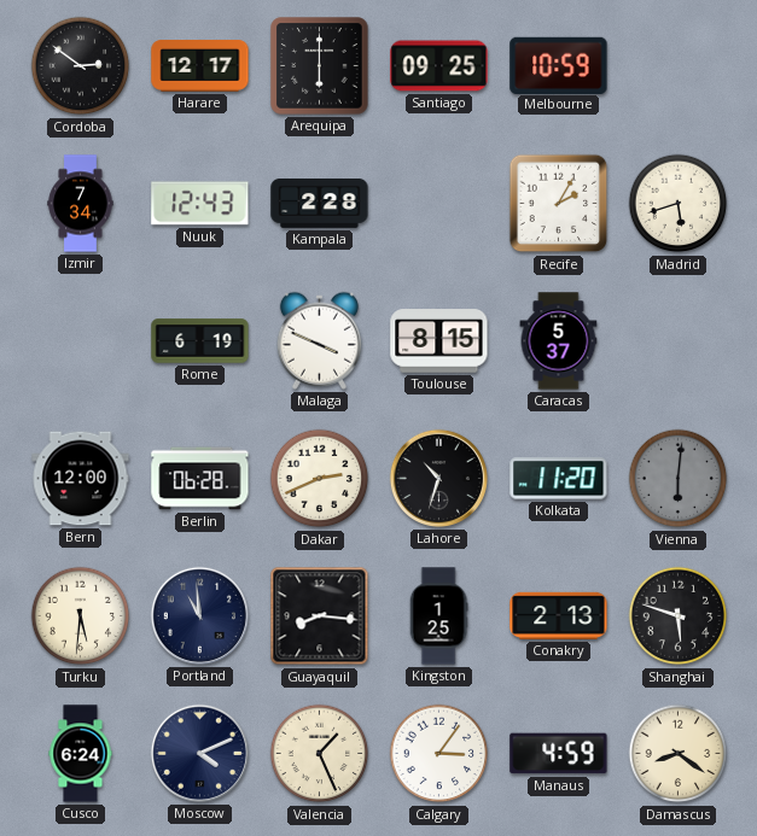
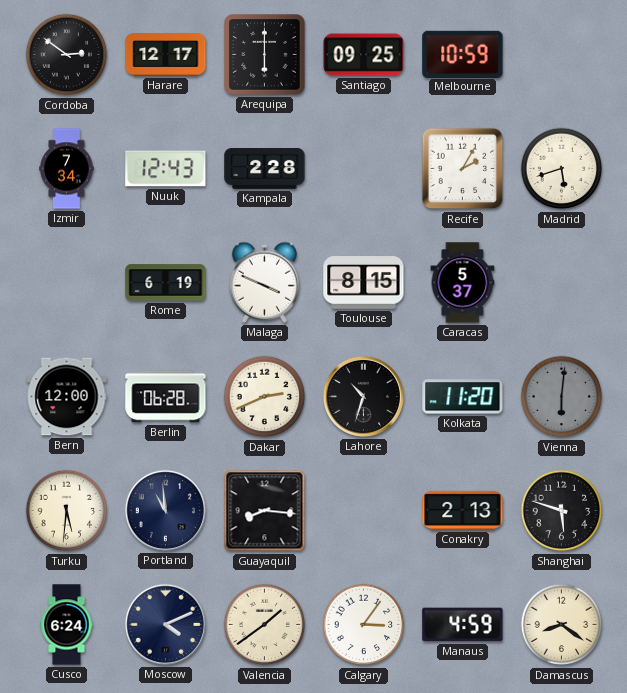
Kingston: 1:25 -> none (438, 616)
Valencia: 1:26 -> 1:39 (265, 625)
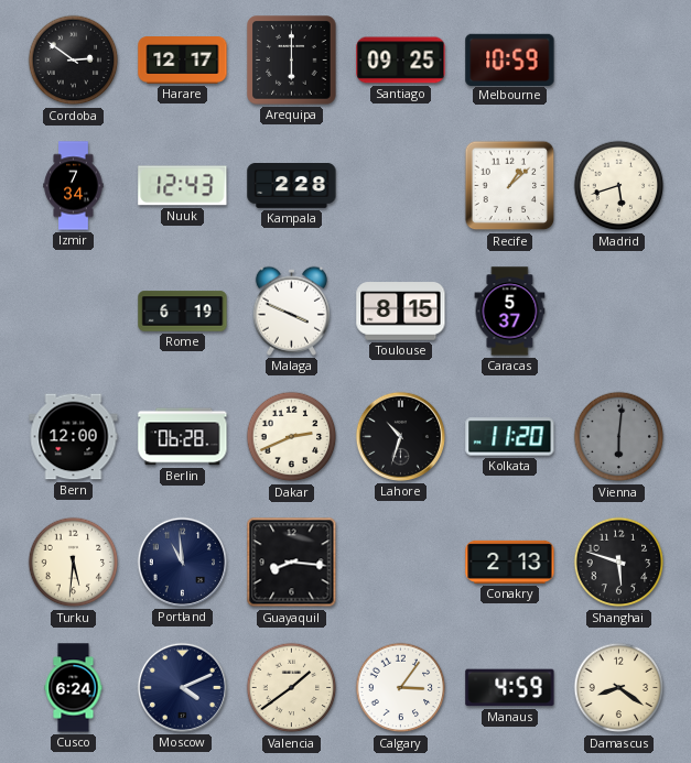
Recife: 2:05 -> 1:08 (510, 186)
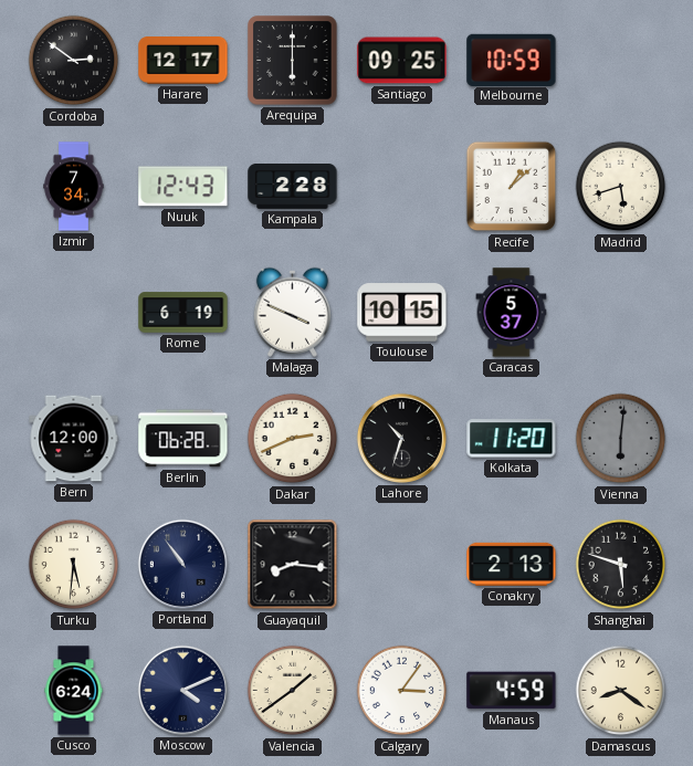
Toulouse: 8:15 -> 10:15 (402, 313)
Portland: 10:59 -> 10:54 (182, 564)
